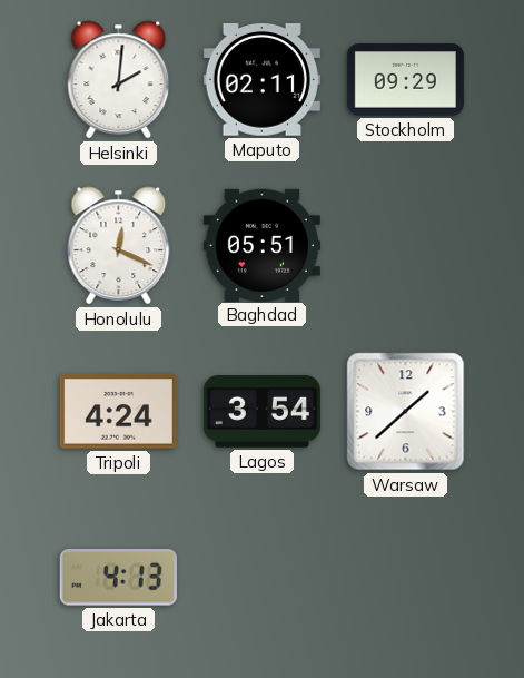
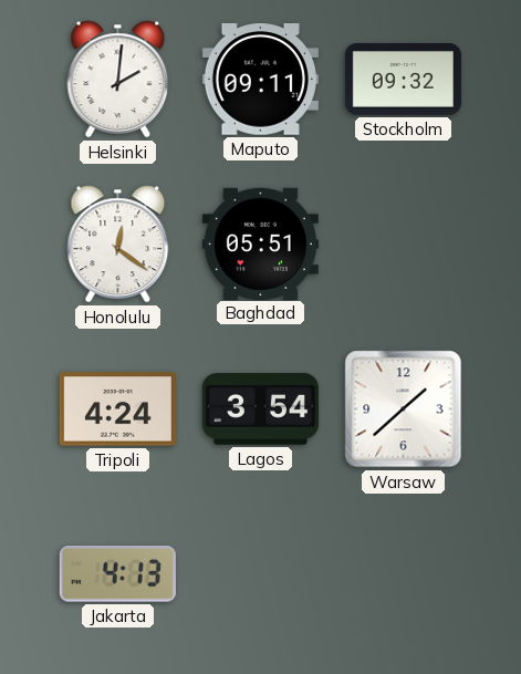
Maputo: 02:11 -> 09:11 (260, 80)
Stockholm: 09:29 -> 09:32 (403, 80)
Honolulu: 12:19 -> 12:21 (118, 245)
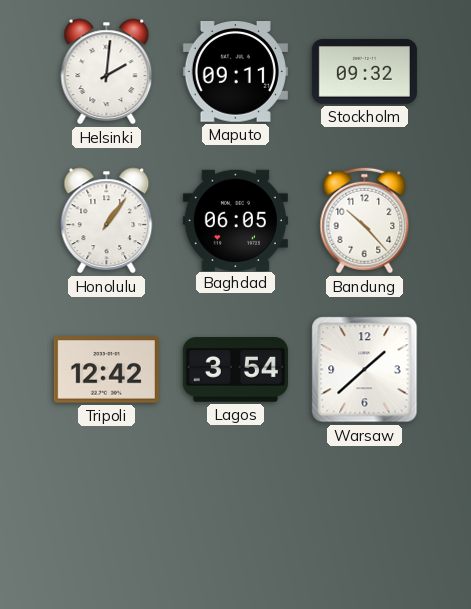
Honolulu: 12:21 -> 1:06 (107, 221)
Baghdad: 05:51 -> 06:05 (235, 220)
Bandung: none -> 10:23 (365, 221)
Tripoli: 4:24 -> 12:42 (106, 370)
Jakarta: 4:13 -> none (117, 574)
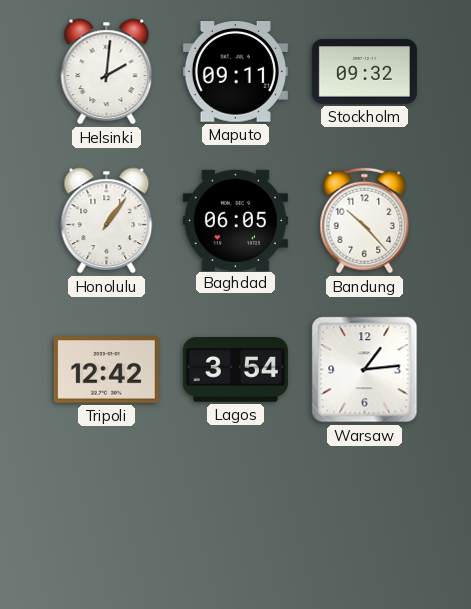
Warsaw: 1:38 -> 1:14 (365, 370)
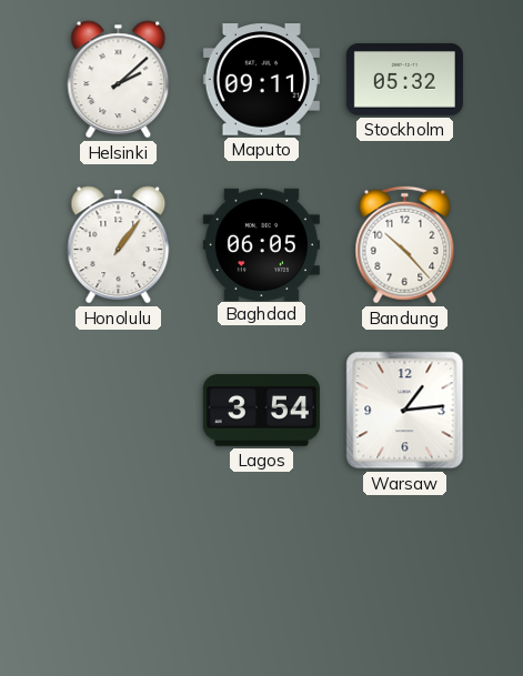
Helsinki: 2:01 -> 2:08 (119, 80)
Stockholm: 09:32 -> 05:32 (404, 80)
Tripoli: 12:42 -> none (106, 370)
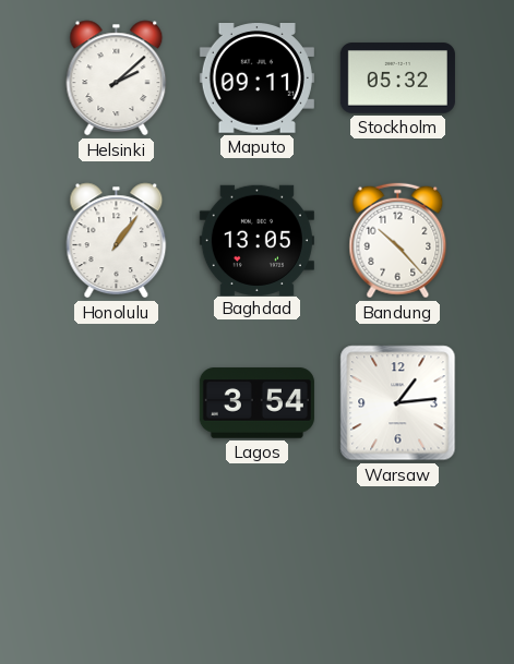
Baghdad: 06:05 -> 13:05 (256, 240)
